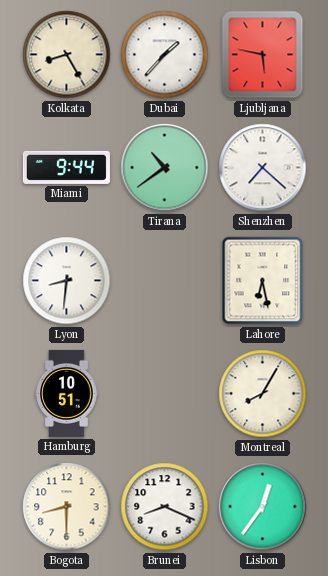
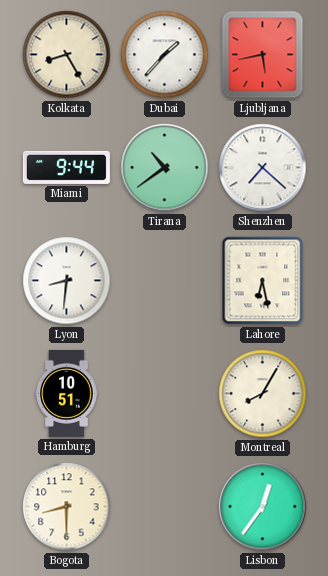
Ljubljana: 5:47 -> 5:43 (263, 55)
Brunei: 8:19 -> none (165, 507)
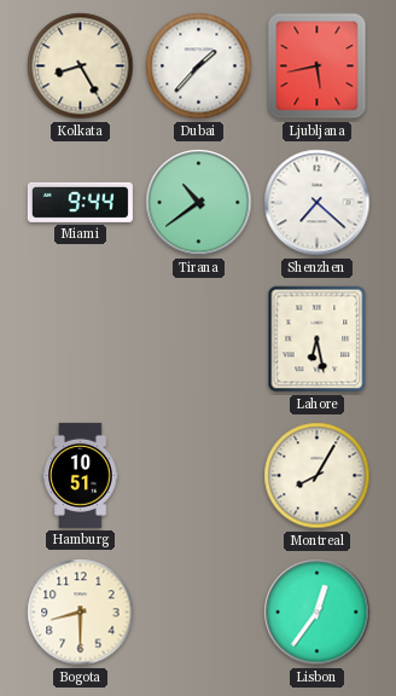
Lyon: 8:31 -> none (67, 281)
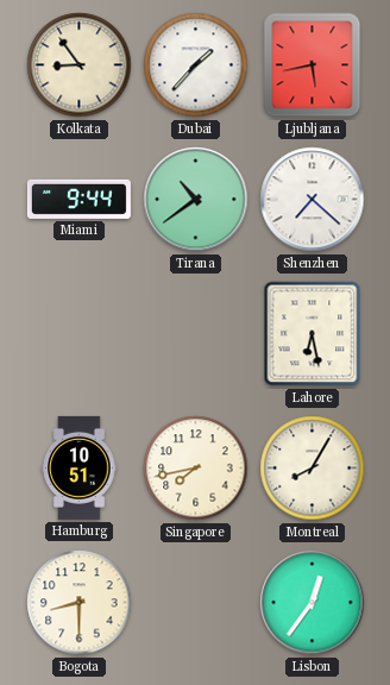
Kolkata: 8:25 -> 8:54 (80, 65)
Singapore: none -> 7:43 (196, 469)
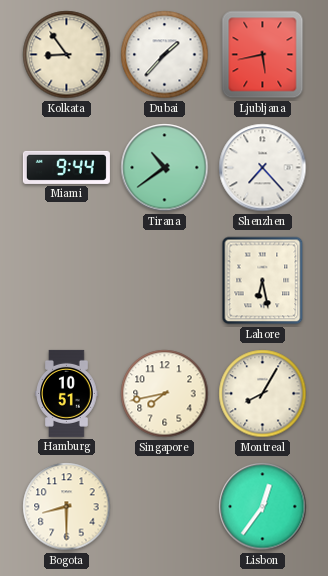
Shenzhen: 7:22 -> 7:23 (263, 168)
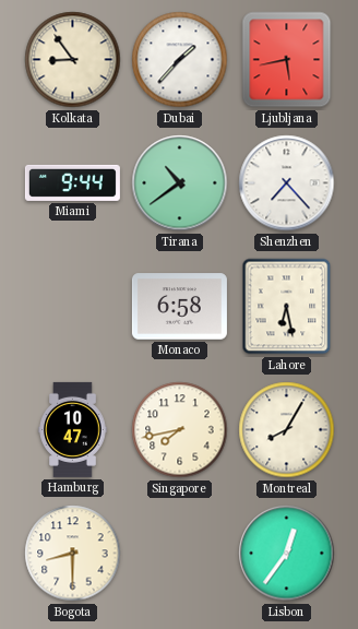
Monaco: none -> 6:58 (179, 307)
Hamburg: 10:51 -> 10:47 (73, 429)
